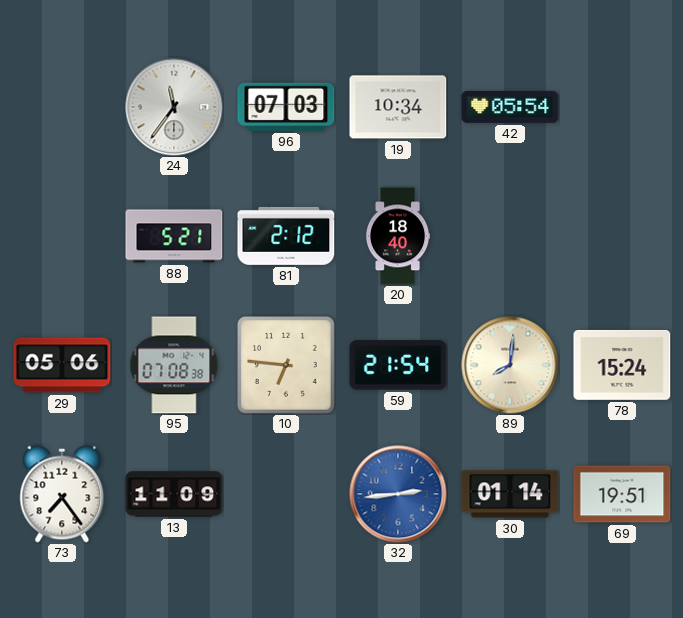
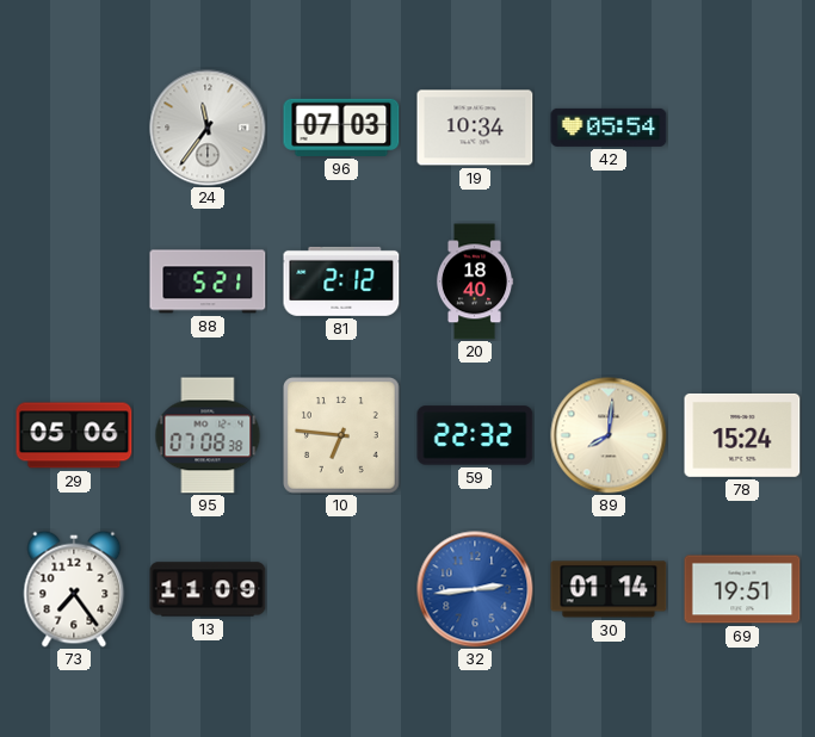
59: 21:54 -> 22:32 (475, 435)
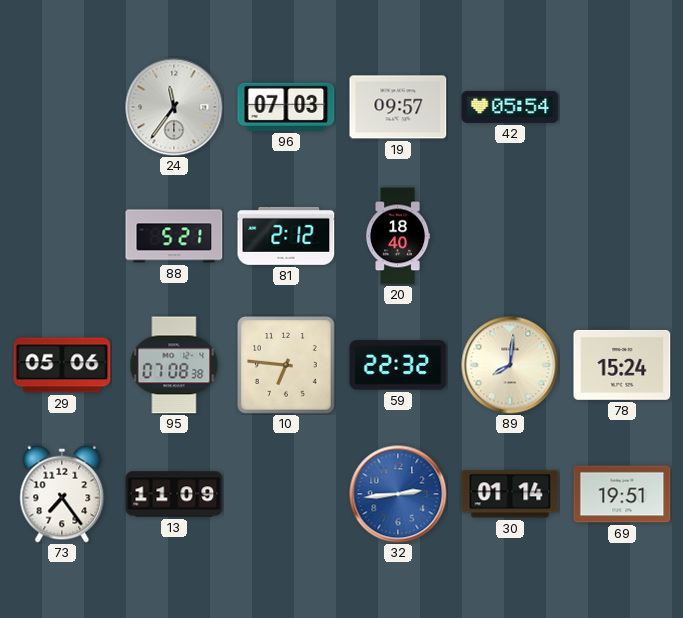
19: 10:34 -> 09:57 (398, 107)
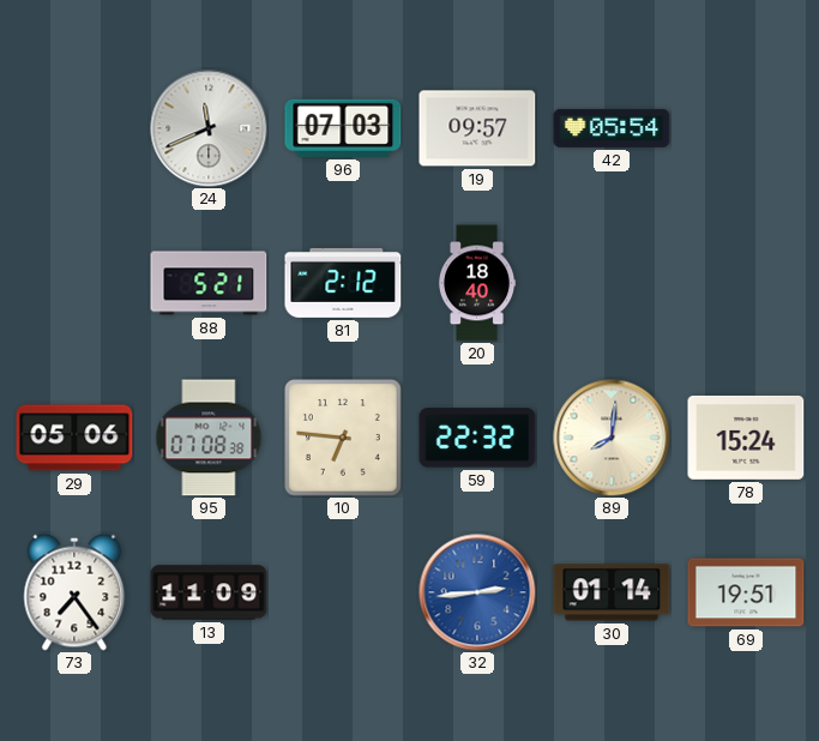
24: 11:36 -> 11:41 (209, 128)
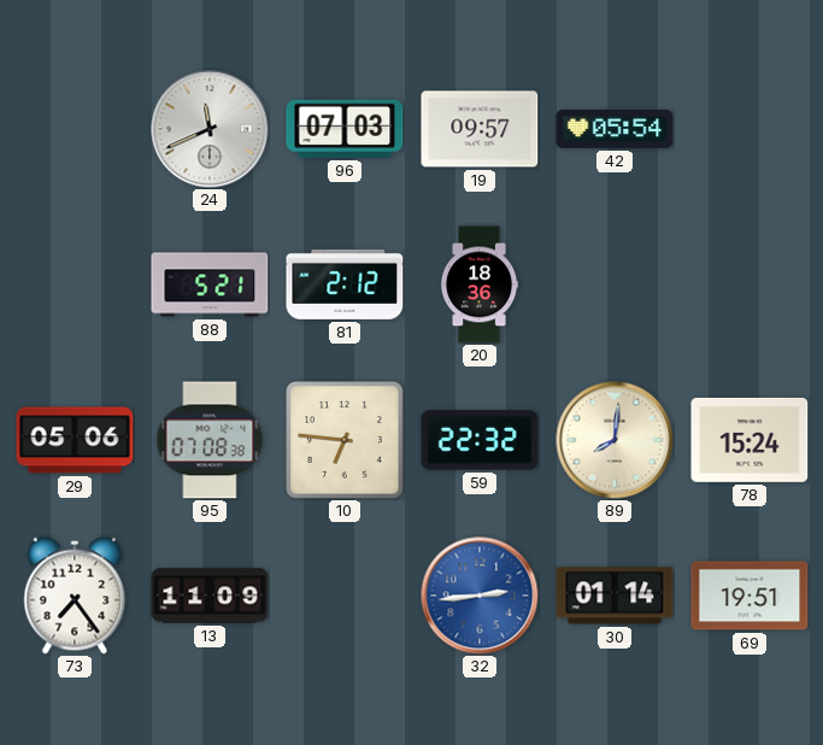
20: 18:40 -> 18:36 (480, 284)
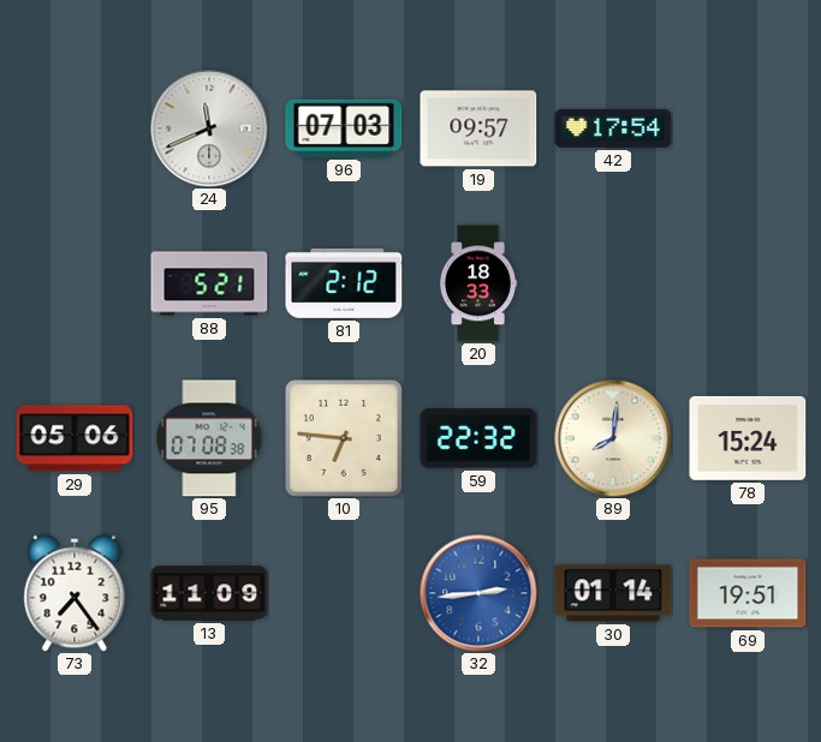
42: 05:54 -> 17:54 (613, 128)
20: 18:36 -> 18:33 (478, 283)
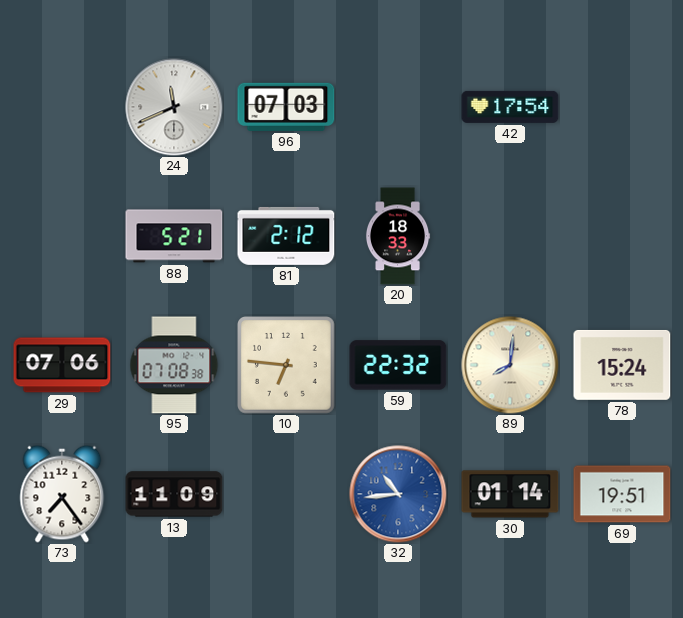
19: 09:57 -> none (478, 128)
29: 05:06 -> 07:06 (62, 365)
32: 2:44 -> 10:44 (398, 494)
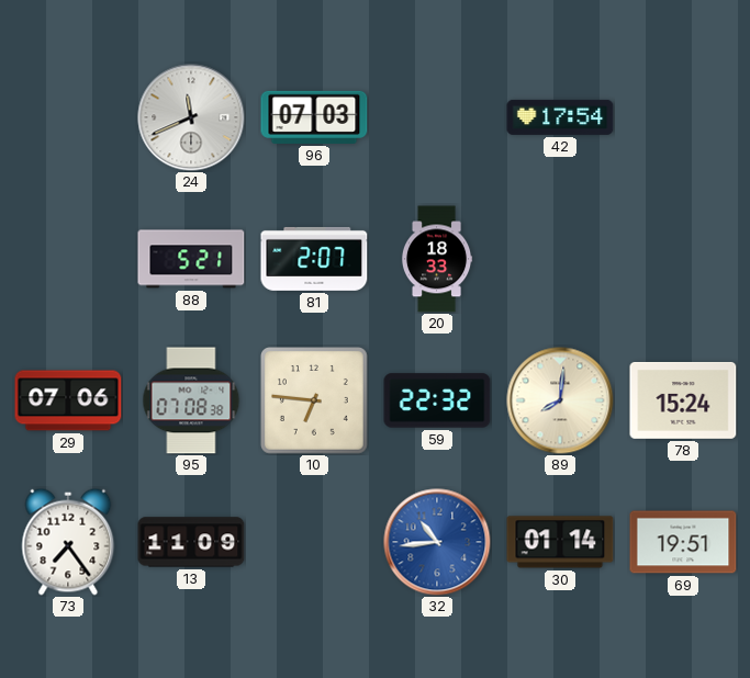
81: 2:12 -> 2:07 (314, 259)
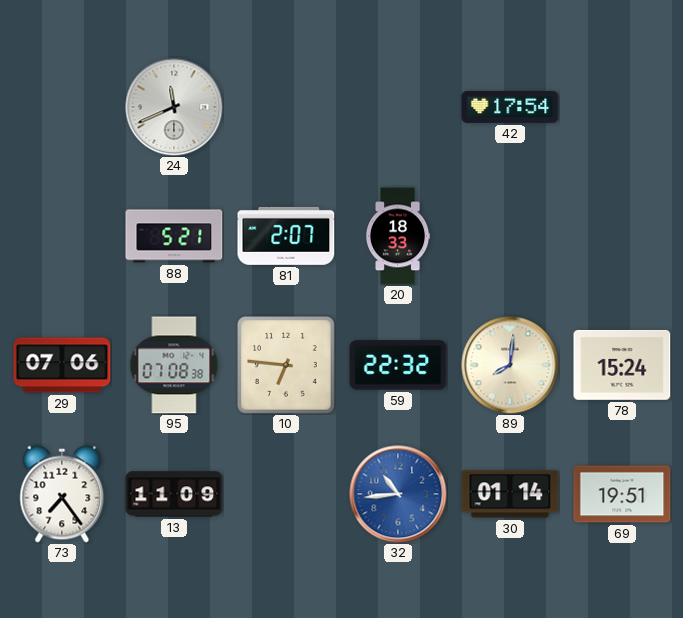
96: 07:03 -> none (314, 117)
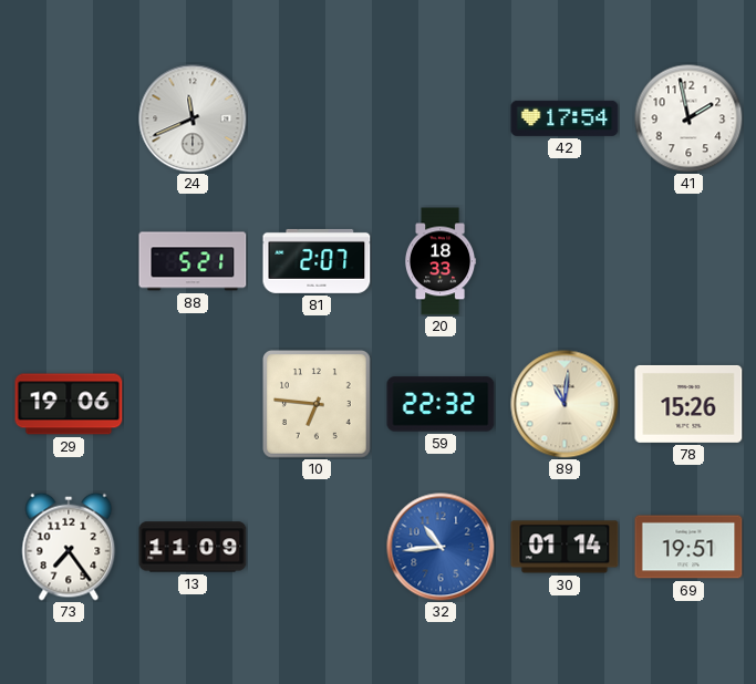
41: none -> 1:58 (688, 118)
29: 07:06 -> 19:06 (69, 404)
95: 07:08 -> none (174, 365)
89: 8:01 -> 11:01 (565, 404)
78: 15:24 -> 15:26 (688, 404)
